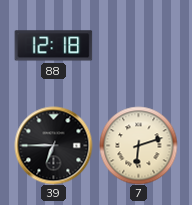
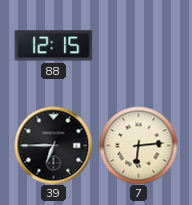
88: 12:18 -> 12:15 (53, 46)
7: 6:12 -> 6:14 (138, 145)
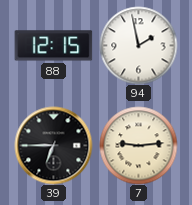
94: none -> 1:58 (138, 45)
7: 6:14 -> 9:14 (138, 145)
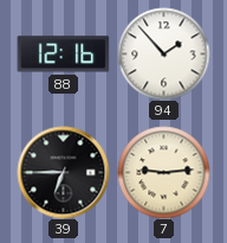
88: 12:15 -> 12:16 (63, 55)
94: 1:58 -> 1:53 (163, 53)
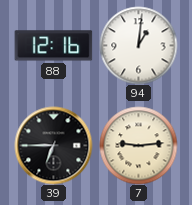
94: 1:53 -> 1:01 (138, 45)
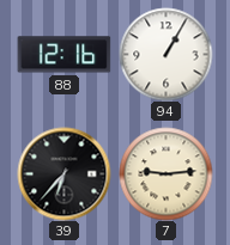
94: 1:01 -> 1:05 (165, 54)
39: 6:45 -> 6:37 (63, 173)
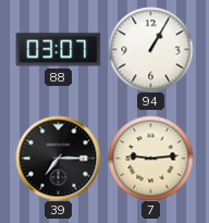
88: 12:16 -> 03:07 (58, 50)
39: 6:37 -> 7:15 (58, 158)
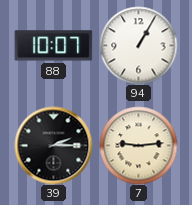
88: 03:07 -> 10:07 (53, 46)
39: 7:15 -> 2:15 (53, 145)
